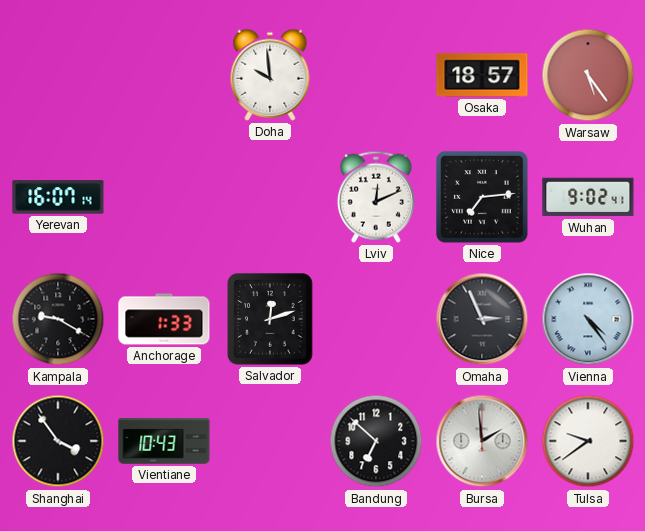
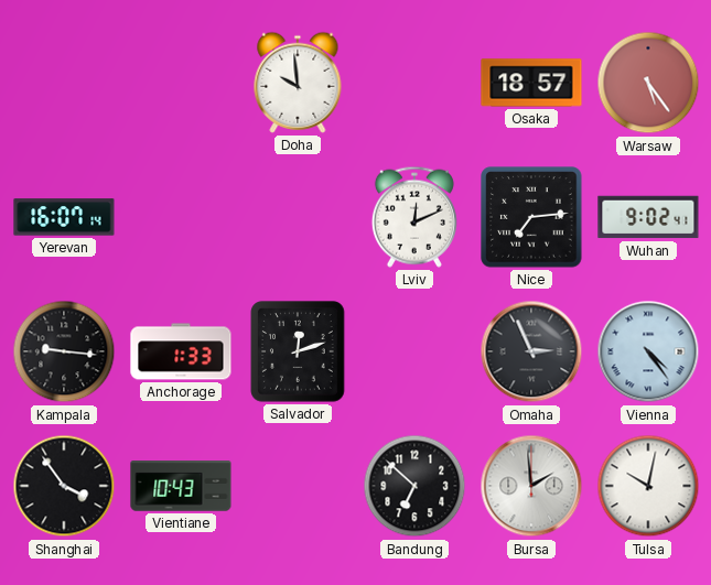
Kampala: 9:20 -> 9:16 (64, 351)
Tulsa: 9:39 -> 10:02 (648, 486)
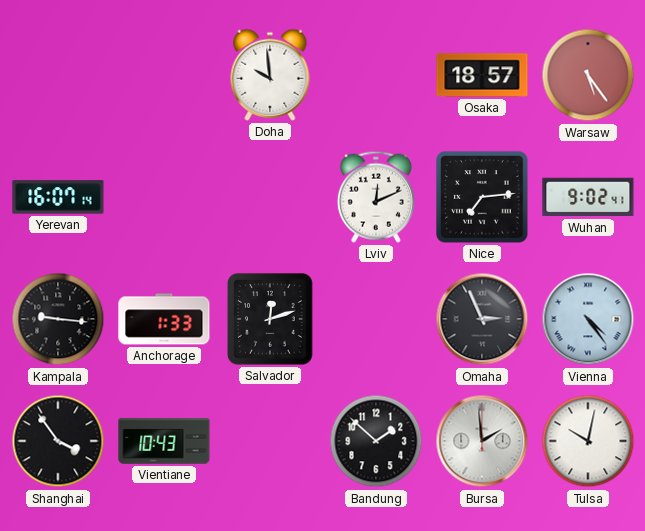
Bandung: 6:52 -> 1:52 (376, 441)
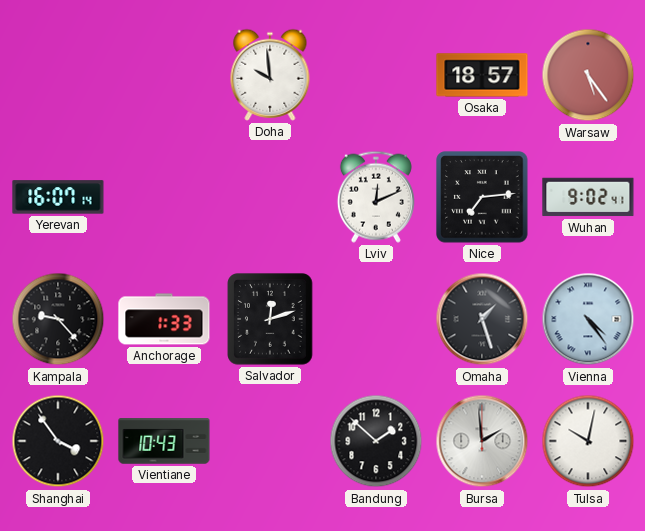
Kampala: 9:16 -> 9:23 (58, 319)
Omaha: 2:56 -> 1:27 (482, 319)
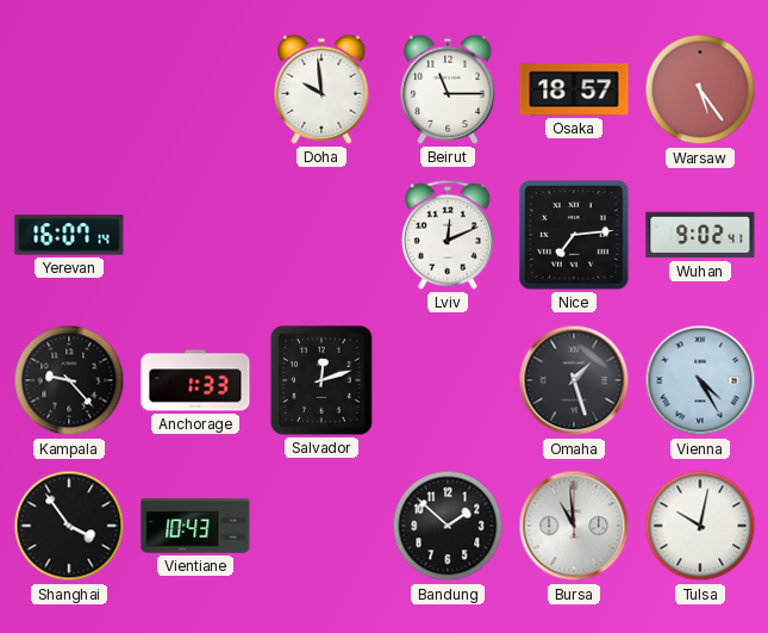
Beirut: none -> 11:15 (448, 89)
Vienna: 4:24 -> 4:25 (700, 380)
Bursa: 1:59 -> 10:59 (574, 526)
